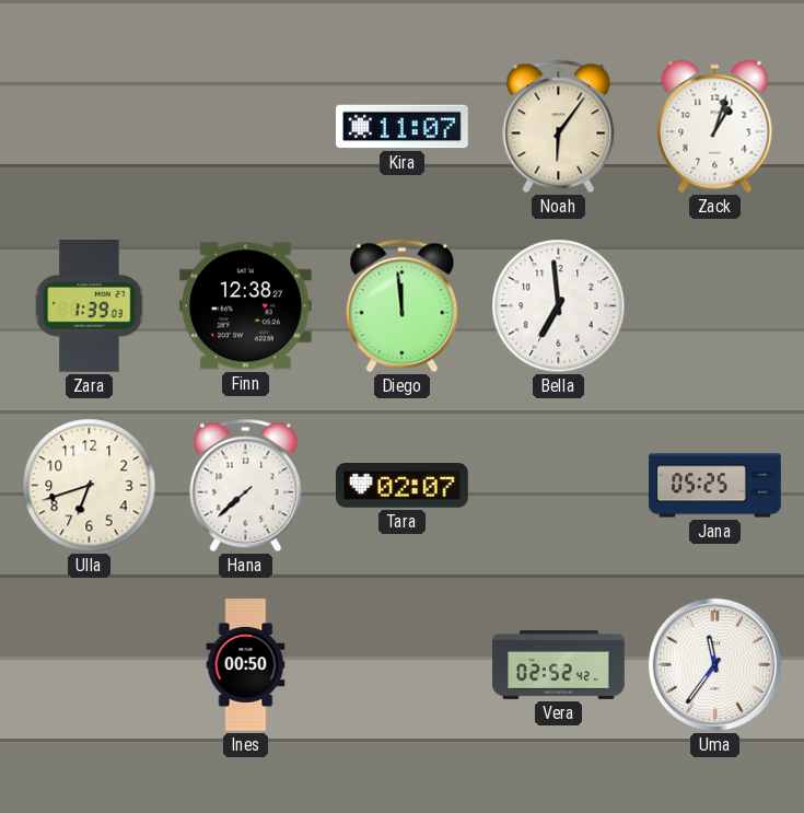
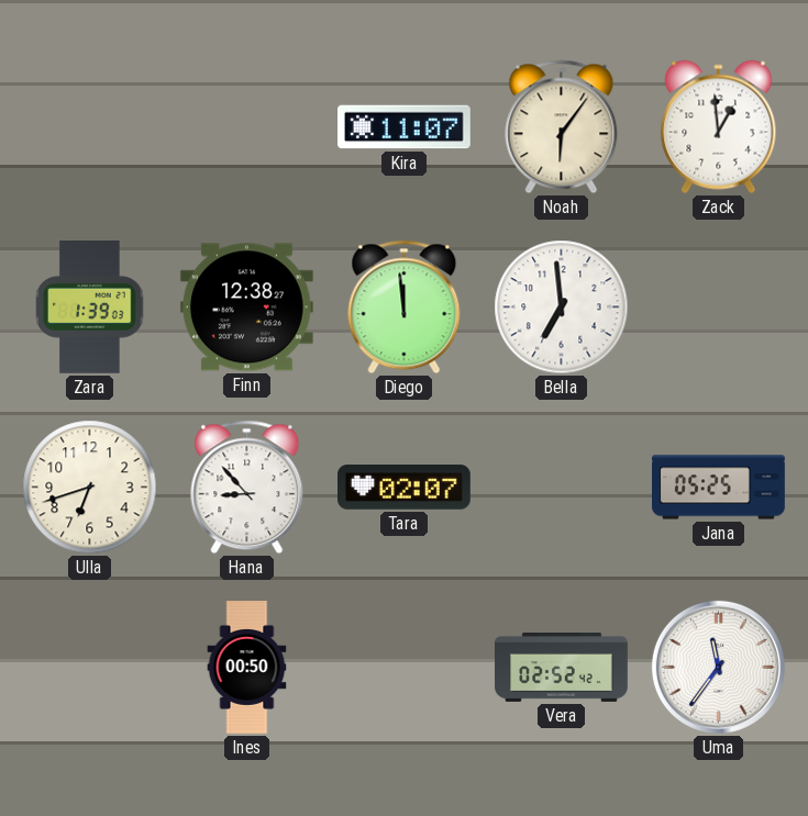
Zack: 1:03 -> 12:59 (719, 127)
Hana: 7:38 -> 8:53 (247, 488)
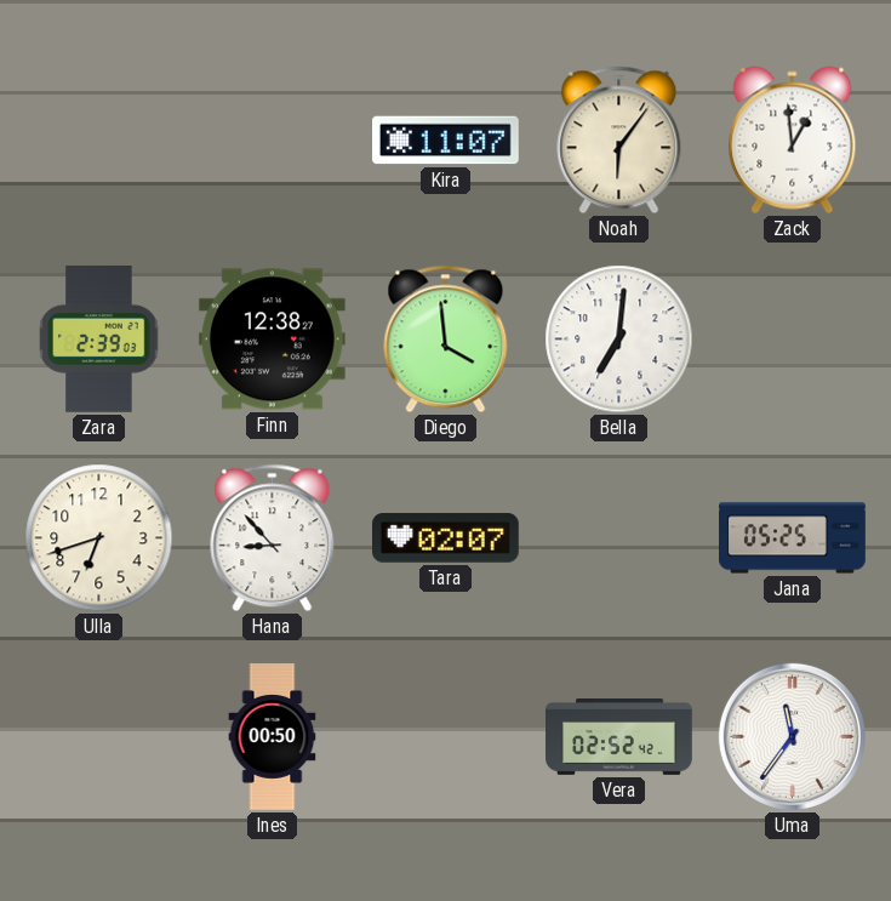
Zara: 1:39 -> 2:39 (99, 340)
Diego: 11:59 -> 3:59 (446, 340)
Bella: 6:59 -> 7:01 (619, 340)
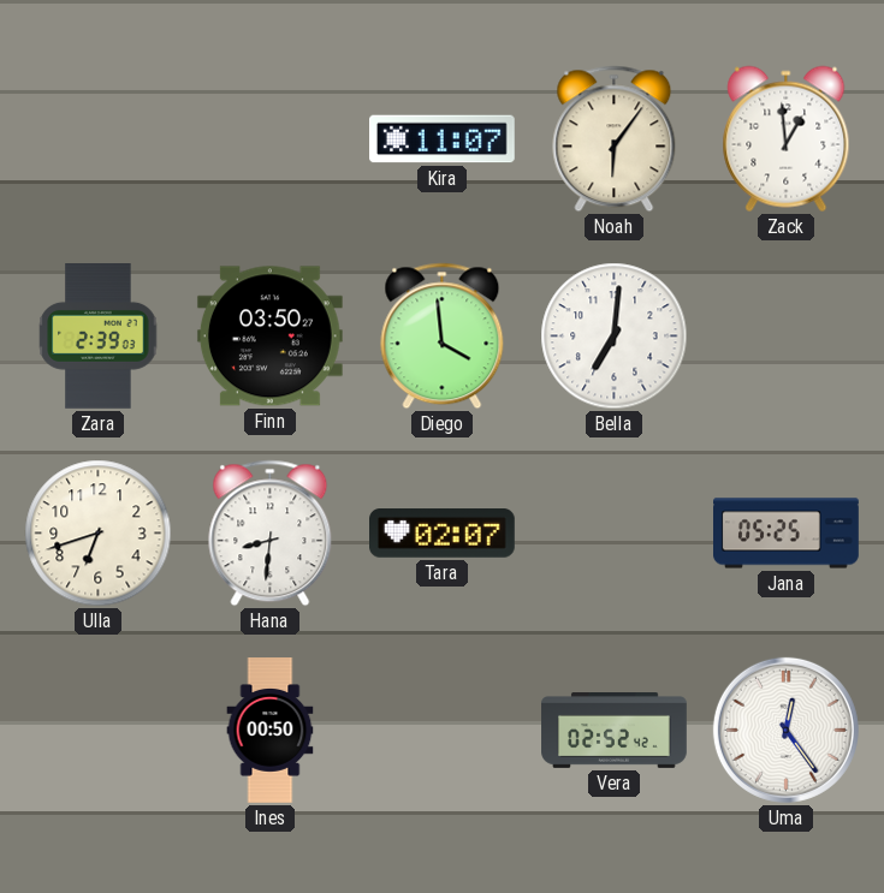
Finn: 12:38 -> 03:50 (269, 337)
Hana: 8:53 -> 8:31 (271, 534)
Uma: 11:36 -> 12:24 (785, 730)
